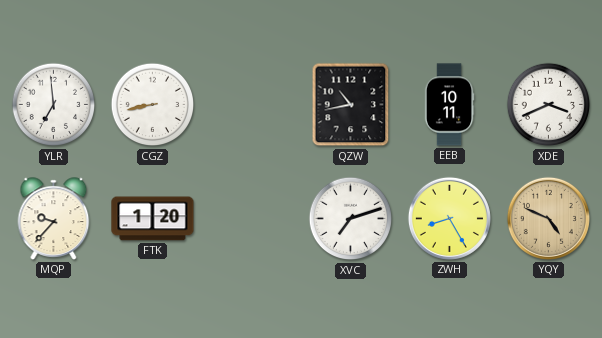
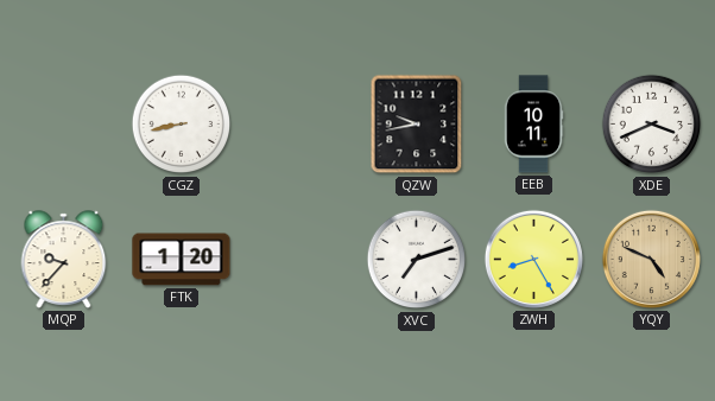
YLR: 6:59 -> none (54, 105)
QZW: 10:43 -> 9:43 (417, 125)
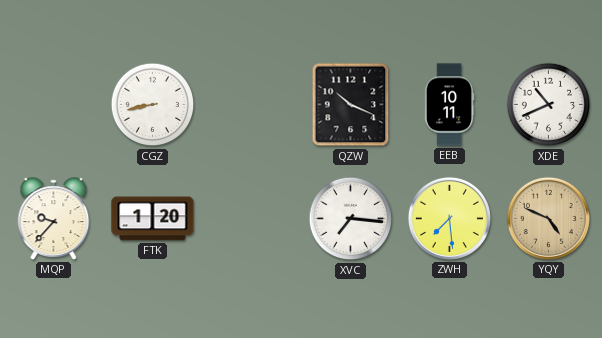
QZW: 9:43 -> 10:19 (351, 105)
XDE: 3:41 -> 10:41 (549, 105)
XVC: 7:12 -> 7:16 (351, 219)
ZWH: 8:25 -> 7:29 (449, 218)
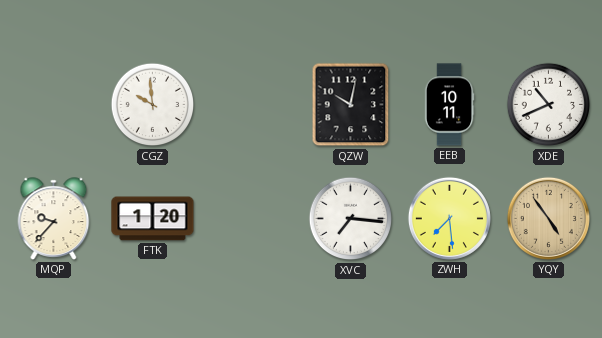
CGZ: 8:43 -> 9:59 (153, 105)
QZW: 10:19 -> 10:02 (351, 105)
YQY: 4:49 -> 4:54 (548, 218)
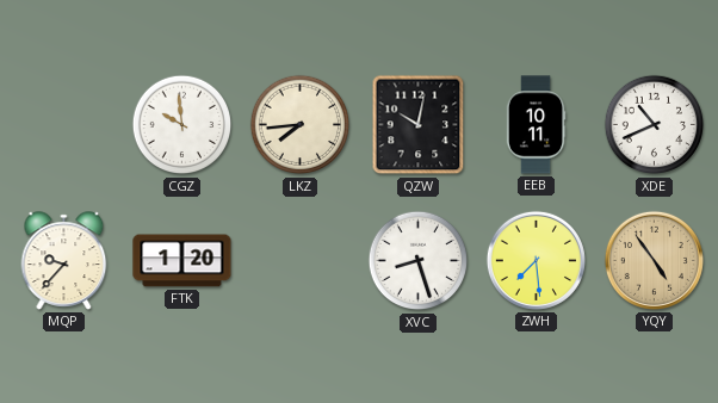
LKZ: none -> 7:44 (301, 125)
XVC: 7:16 -> 8:27 (419, 261)
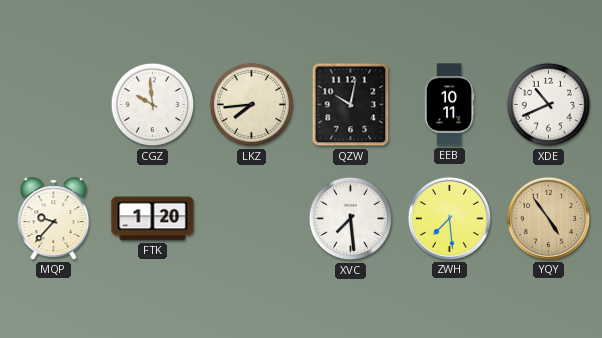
XVC: 8:27 -> 7:29 (351, 219)
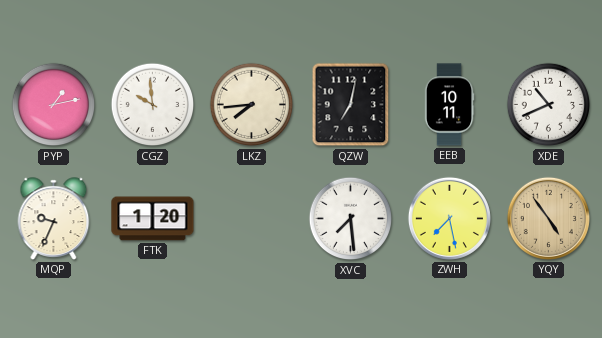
PYP: none -> 1:13 (54, 105)
QZW: 10:02 -> 7:02 (351, 105)
MQP: 9:37 -> 9:34 (54, 219)
ZWH: 7:29 -> 7:28 (449, 218)
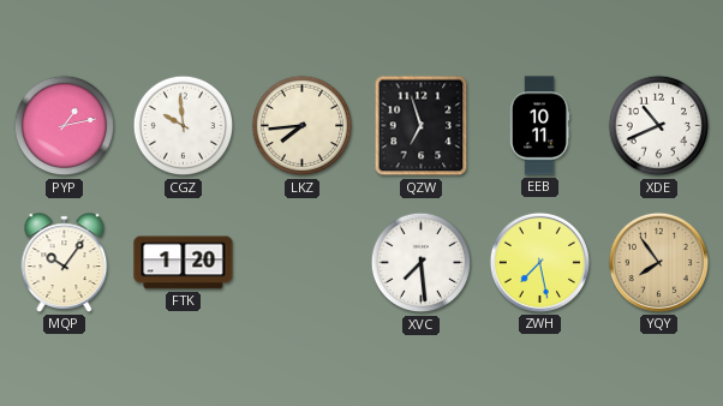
QZW: 7:02 -> 6:57 (422, 126)
MQP: 9:34 -> 10:06 (65, 263)
YQY: 4:54 -> 7:54 (658, 262)
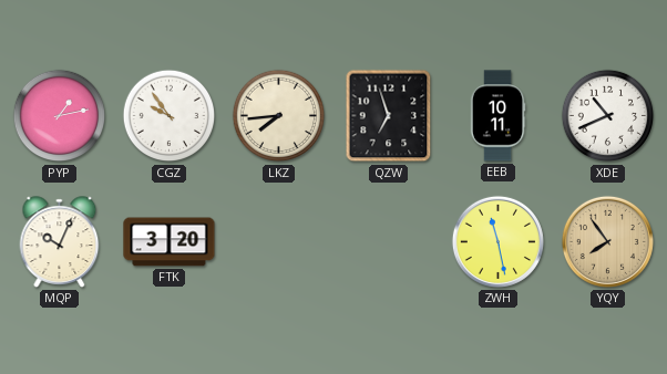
CGZ: 9:59 -> 9:54 (170, 116)
MQP: 10:06 -> 10:04 (60, 242)
FTK: 1:20 -> 3:20 (170, 242)
XVC: 7:29 -> none (422, 263)
ZWH: 7:28 -> 11:28 (497, 241)
